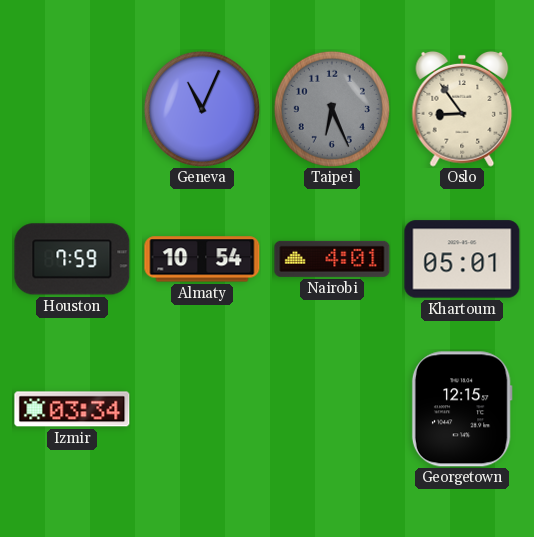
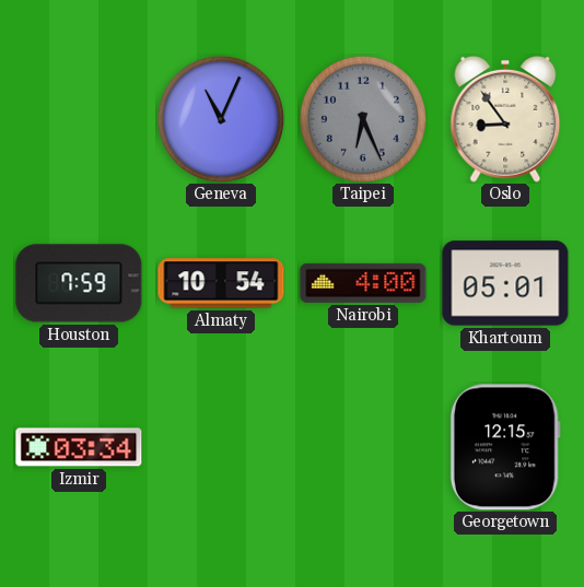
Nairobi: 4:01 -> 4:00 (363, 283)
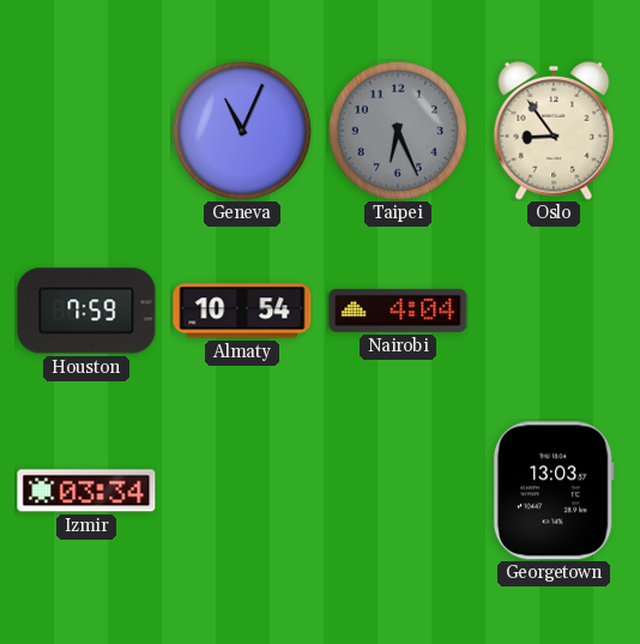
Nairobi: 4:00 -> 4:04 (398, 311)
Khartoum: 05:01 -> none (505, 283)
Georgetown: 12:15 -> 13:03 (554, 490)
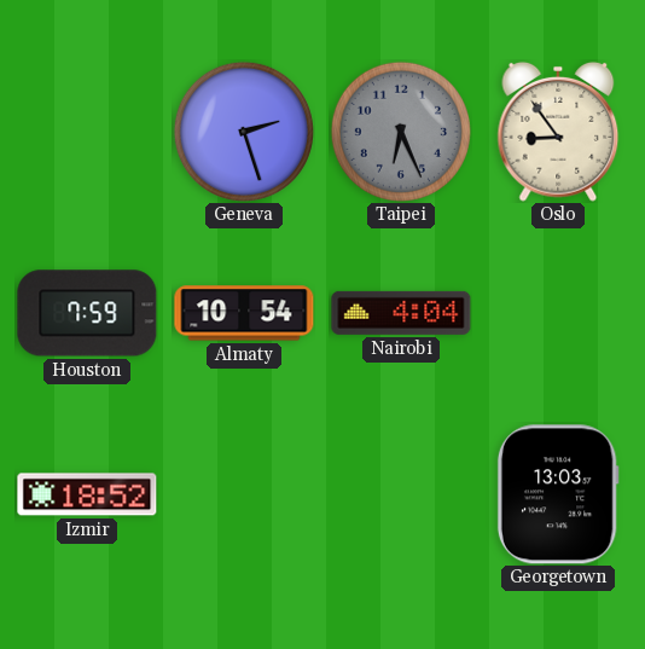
Geneva: 11:04 -> 2:27 (244, 132)
Izmir: 03:34 -> 18:52 (87, 494)
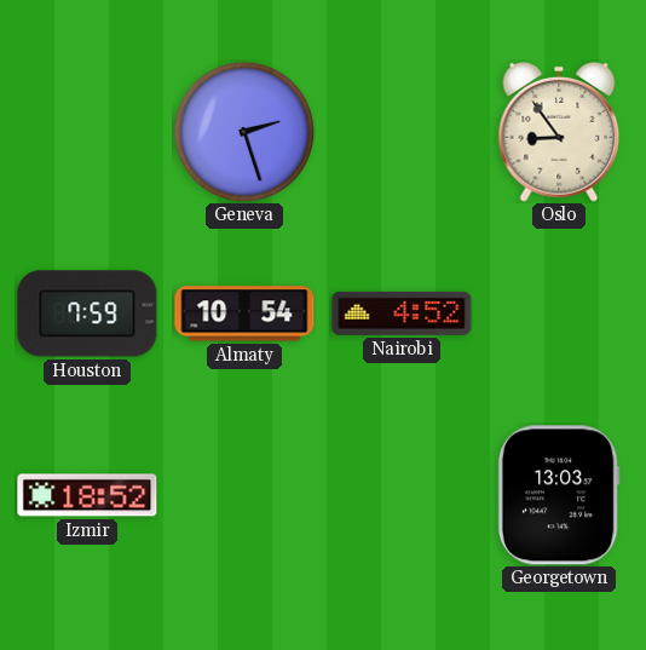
Taipei: 6:26 -> none (401, 132)
Nairobi: 4:04 -> 4:52 (402, 314)
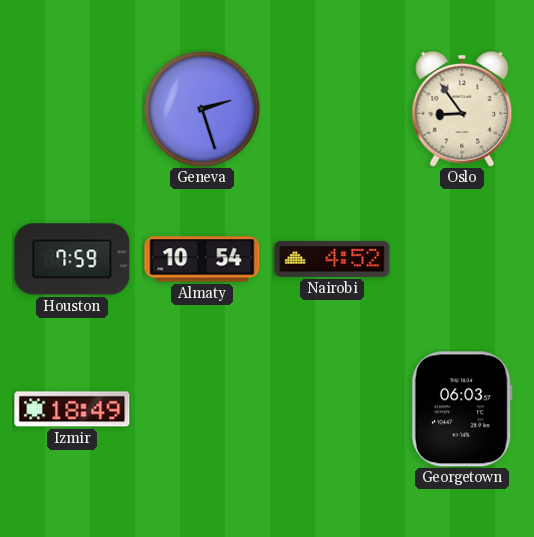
Izmir: 18:52 -> 18:49 (72, 409)
Georgetown: 13:03 -> 06:03 (462, 409)
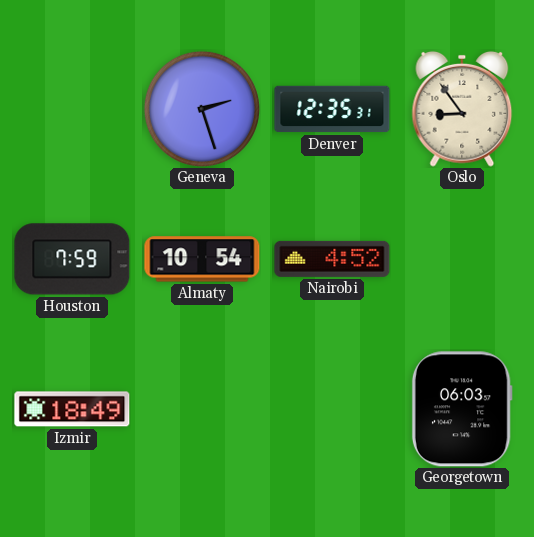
Denver: none -> 12:35 (332, 109)
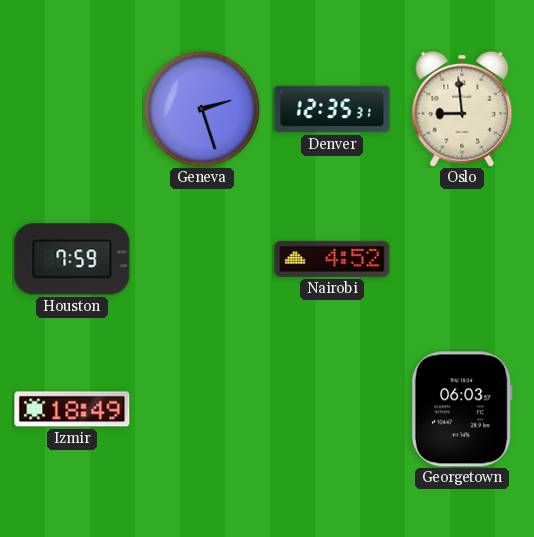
Oslo: 8:54 -> 8:59 (462, 109)
Almaty: 10:54 -> none (202, 259)
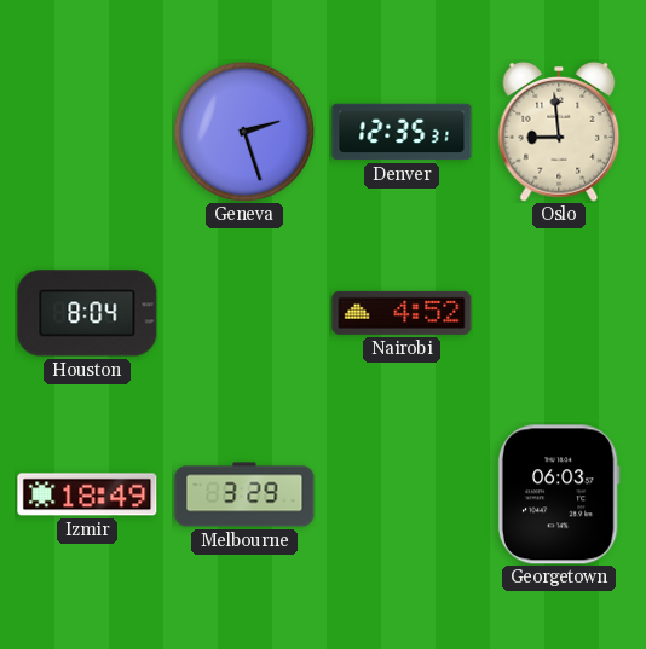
Houston: 7:59 -> 8:04 (87, 313)
Melbourne: none -> 3:29 (244, 494)
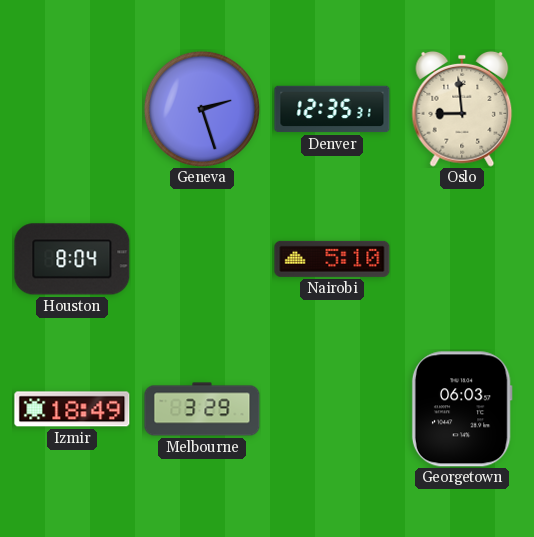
Nairobi: 4:52 -> 5:10 (332, 259)
